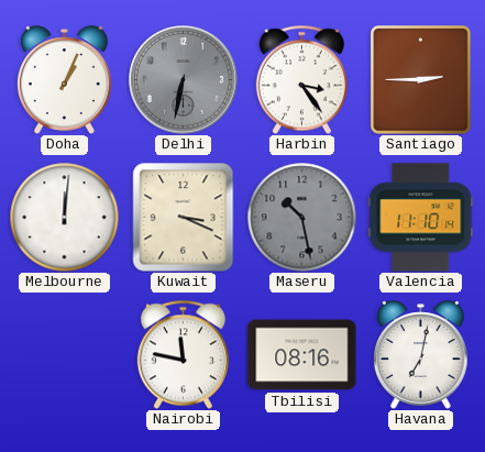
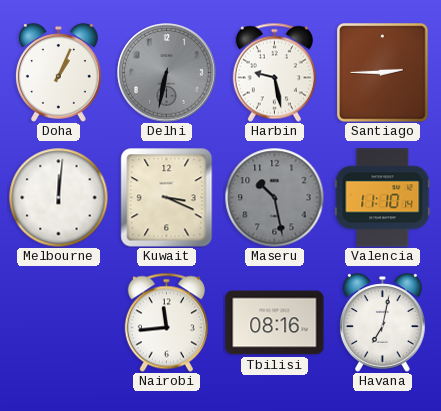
Harbin: 3:24 -> 9:28 (274, 72)
Nairobi: 11:47 -> 11:44 (166, 322)
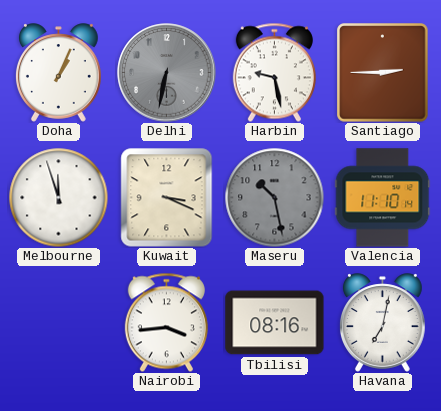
Melbourne: 12:01 -> 11:57 (59, 198)
Nairobi: 11:44 -> 3:44 (166, 322)
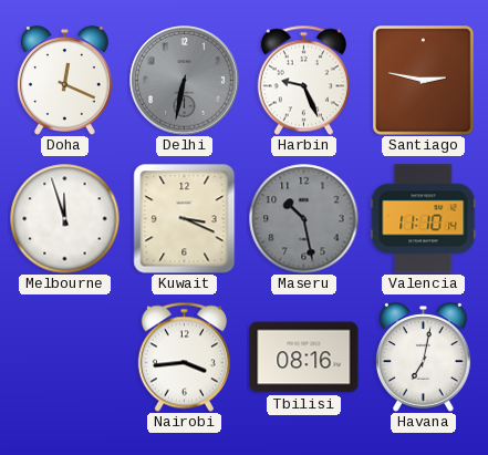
Doha: 1:04 -> 12:19 (64, 81)
Harbin: 9:28 -> 9:26 (303, 80)
Santiago: 2:45 -> 2:47 (424, 81)
